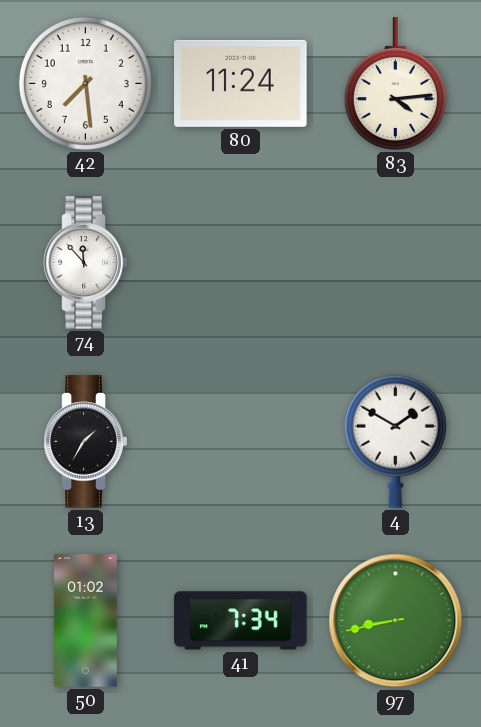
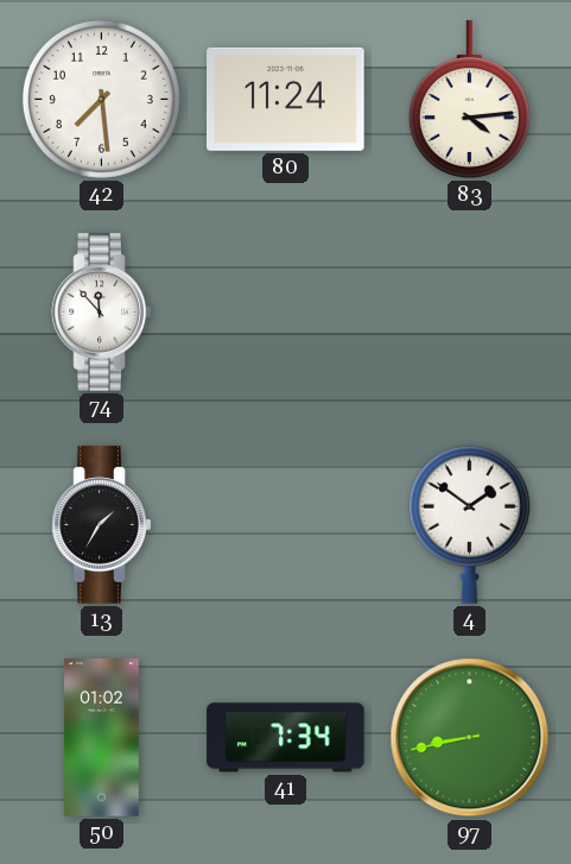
4: 1:50 -> 1:51 (469, 524)
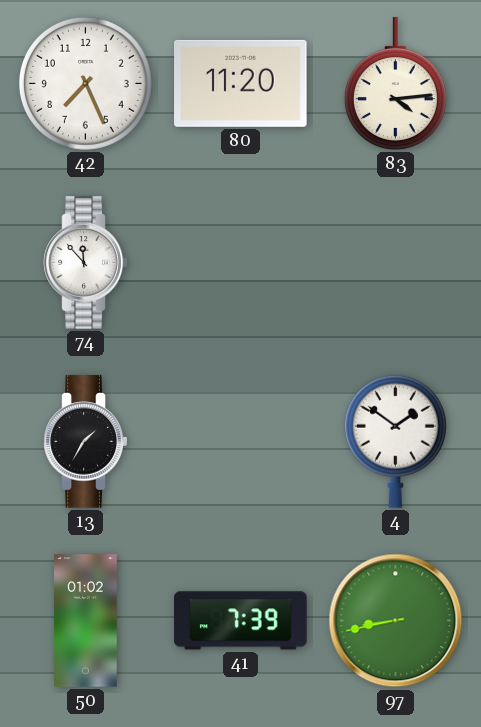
42: 7:29 -> 7:26 (85, 83)
80: 11:24 -> 11:20 (241, 83)
41: 7:34 -> 7:39 (241, 621)
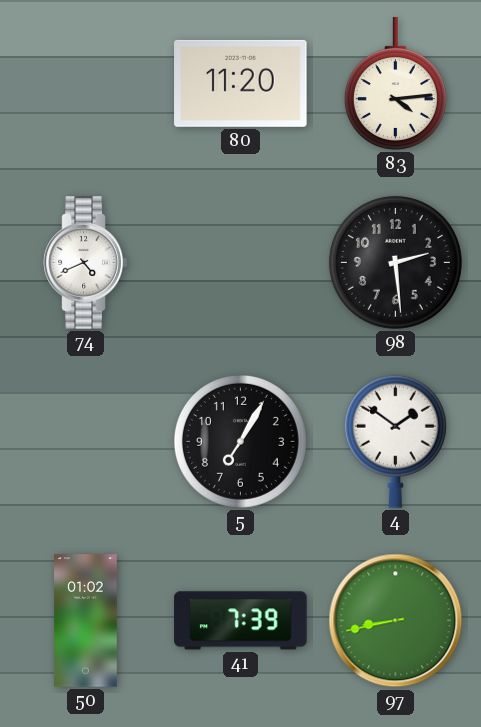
42: 7:26 -> none (85, 83)
74: 11:53 -> 4:41 (86, 263)
98: none -> 2:29 (395, 262)
13: 1:35 -> none (86, 442)
5: none -> 7:05 (240, 441)
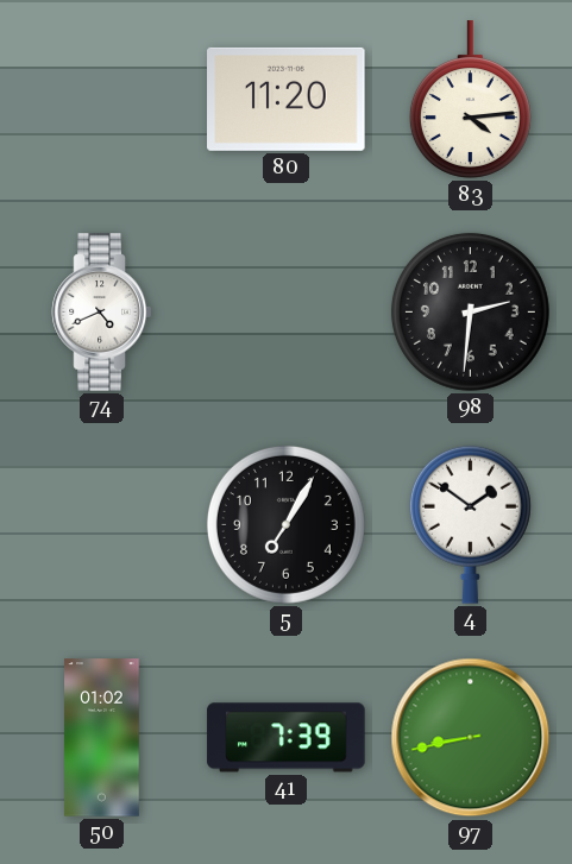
98: 2:29 -> 2:31 (470, 311)
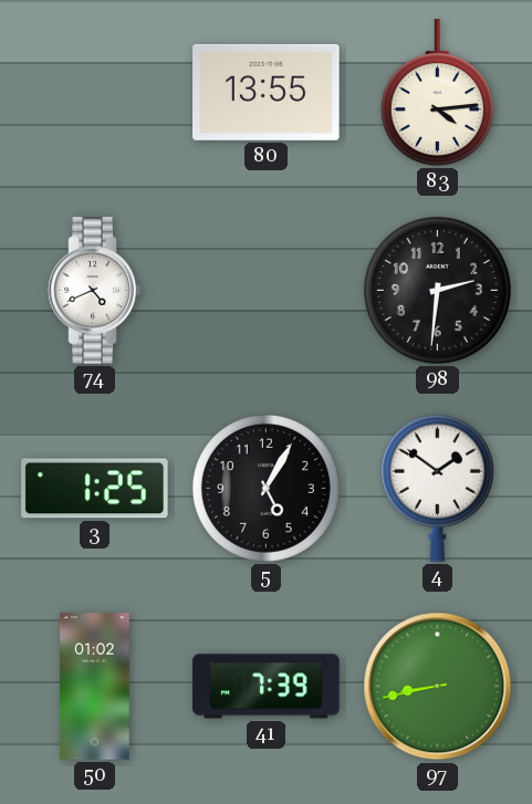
80: 11:20 -> 13:55 (267, 92)
3: none -> 1:25 (95, 489)
5: 7:05 -> 5:05 (265, 488)
